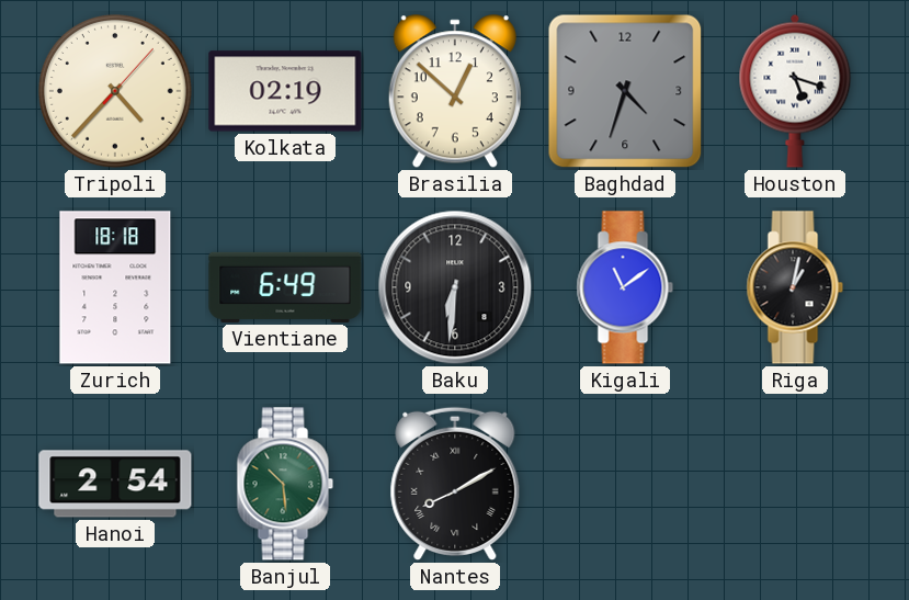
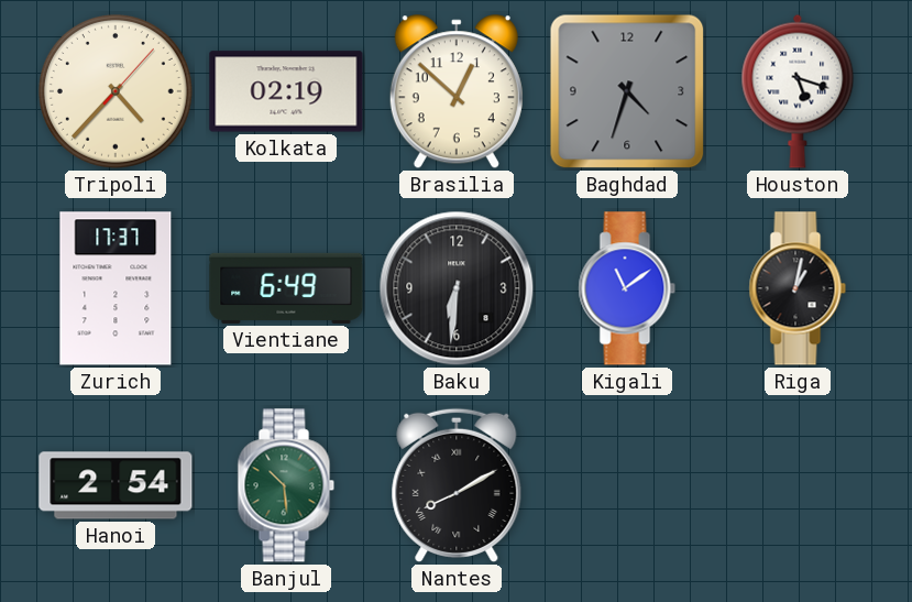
Zurich: 18:18 -> 17:37 (116, 288)
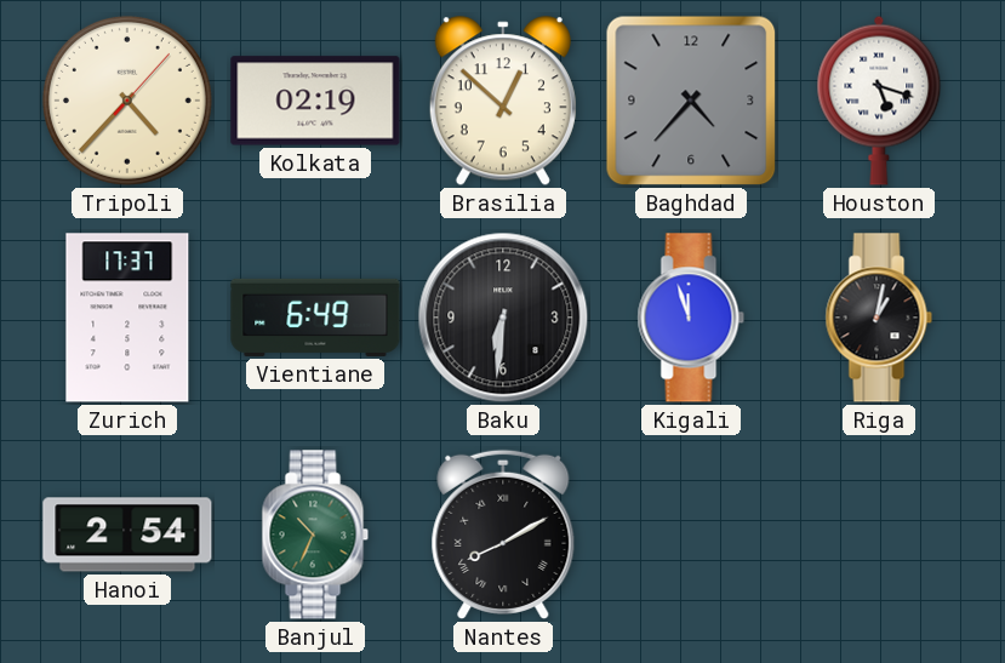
Baghdad: 4:33 -> 4:37 (691, 101)
Kigali: 11:09 -> 11:57 (691, 318)
Banjul: 10:29 -> 10:34 (315, 535)
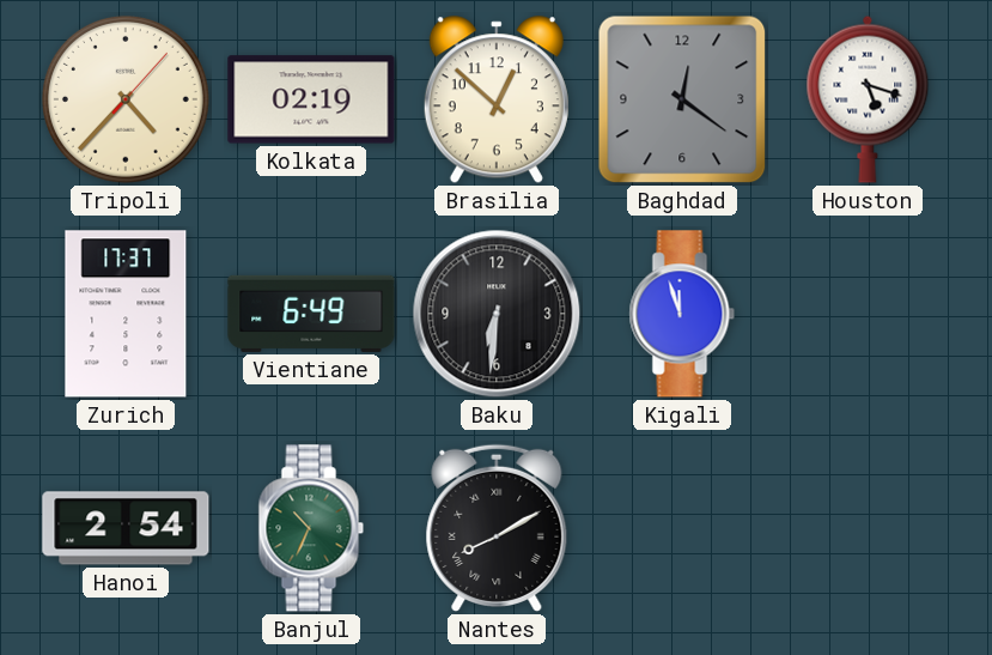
Baghdad: 4:37 -> 12:21 (682, 99)
Riga: 1:02 -> none (879, 318)
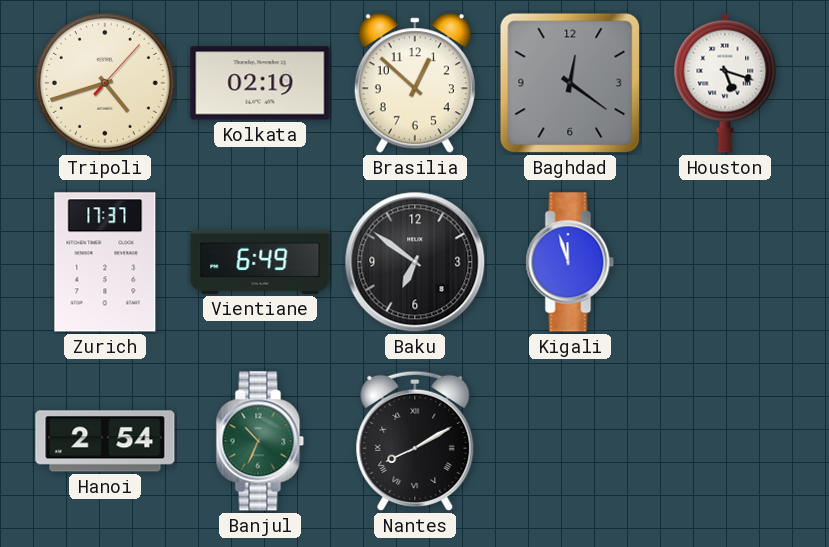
Tripoli: 4:37 -> 4:42 (105, 83)
Baku: 6:31 -> 6:51 (415, 262)
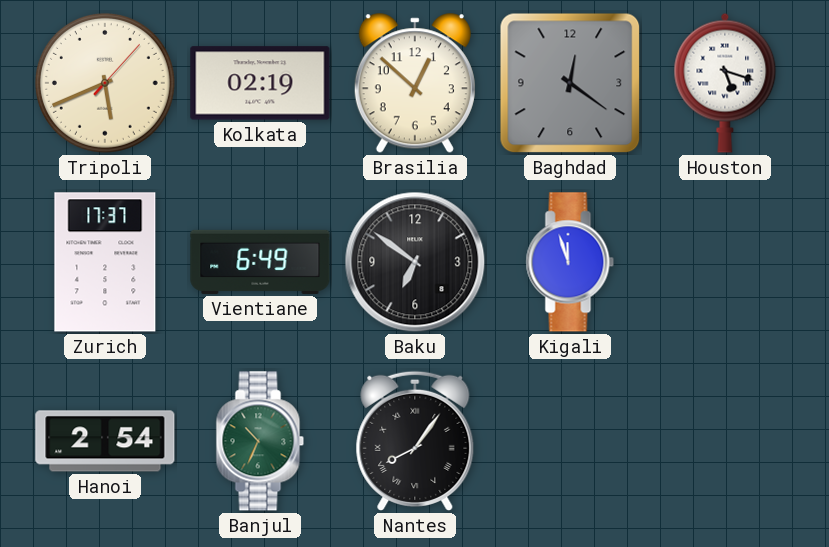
Tripoli: 4:42 -> 5:41 (105, 83)
Nantes: 8:10 -> 8:06 (415, 441)
